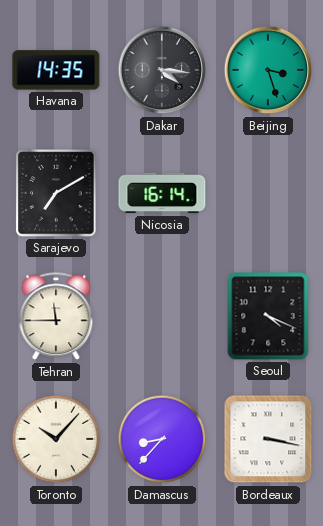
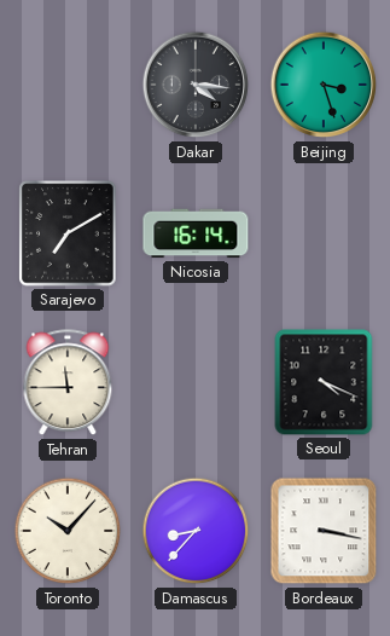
Havana: 14:35 -> none (56, 70)
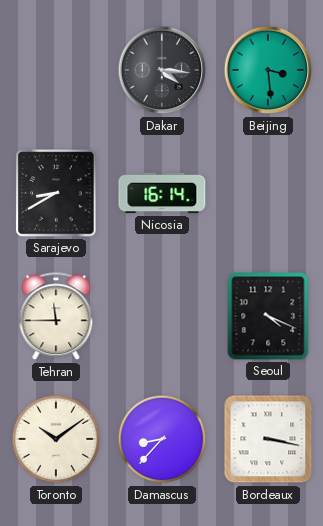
Beijing: 3:27 -> 3:29 (268, 70)
Sarajevo: 7:10 -> 8:40 (56, 193)
Toronto: 10:07 -> 10:09 (56, 439)
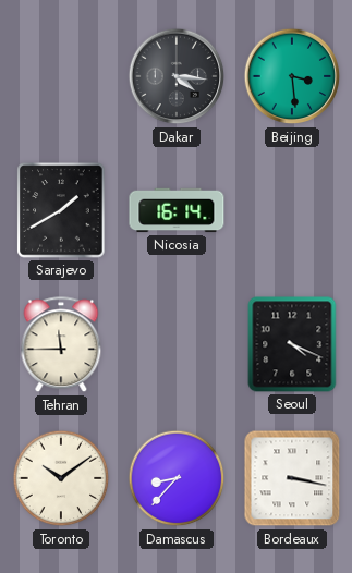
Sarajevo: 8:40 -> 1:40 (61, 210)
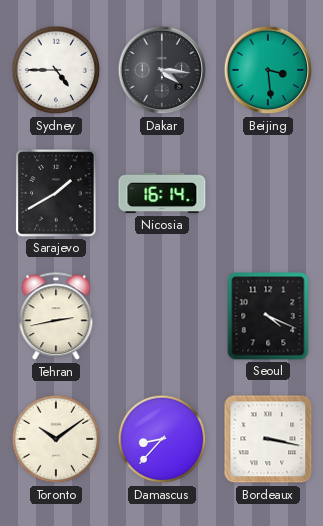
Sydney: none -> 4:45 (56, 70)
Tehran: 11:45 -> 2:43 (56, 317)
